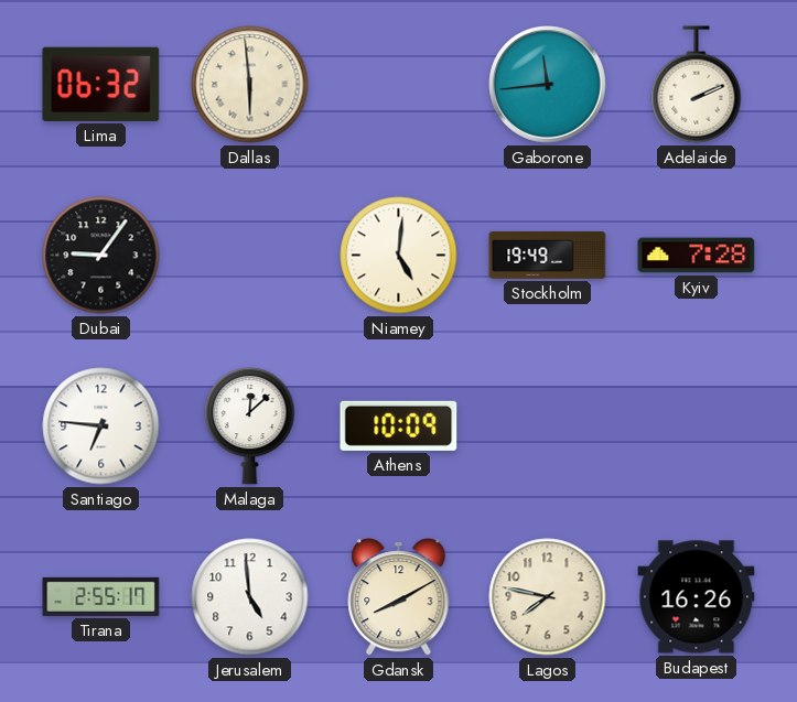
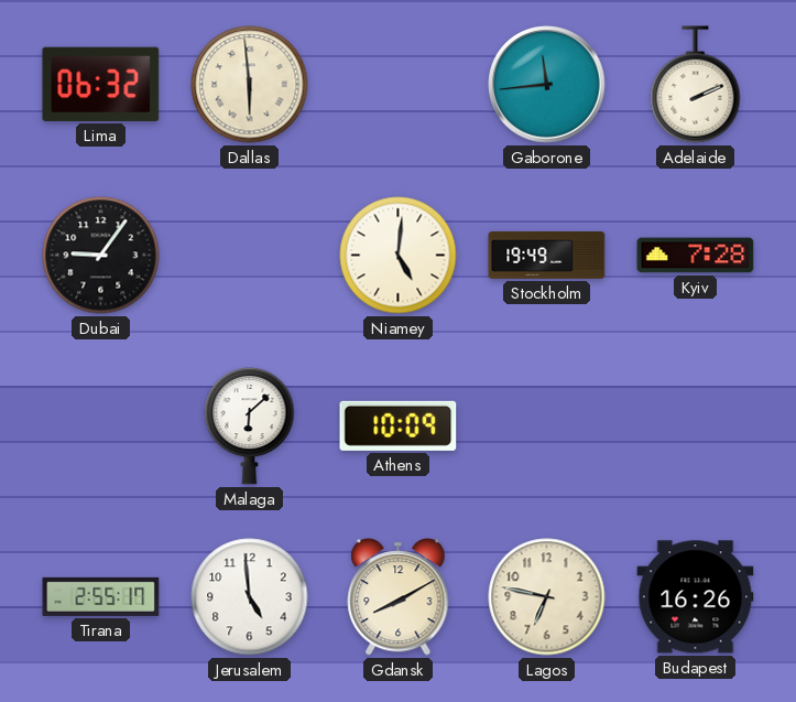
Santiago: 6:46 -> none (101, 426)
Malaga: 12:08 -> 6:08 (250, 425)
Lagos: 7:47 -> 6:47 (547, 597)
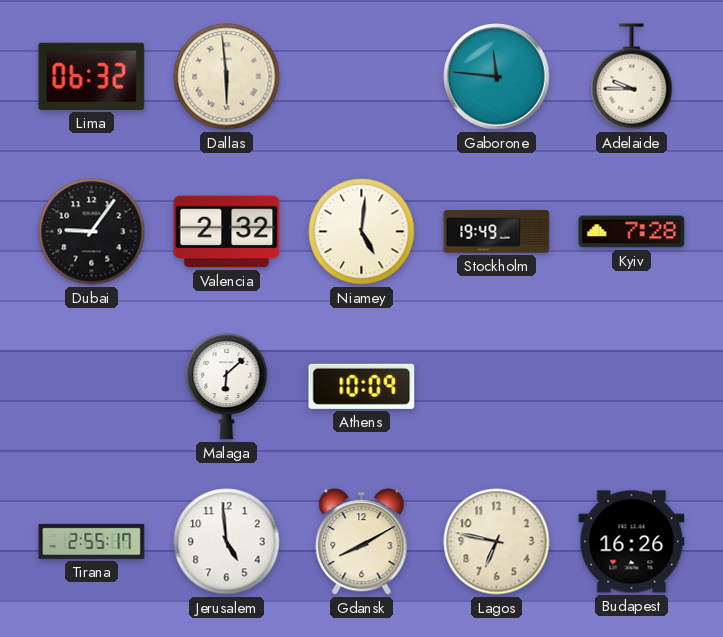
Gaborone: 11:44 -> 11:46 (497, 77)
Adelaide: 2:11 -> 9:45 (632, 77)
Valencia: none -> 2:32 (227, 232)
